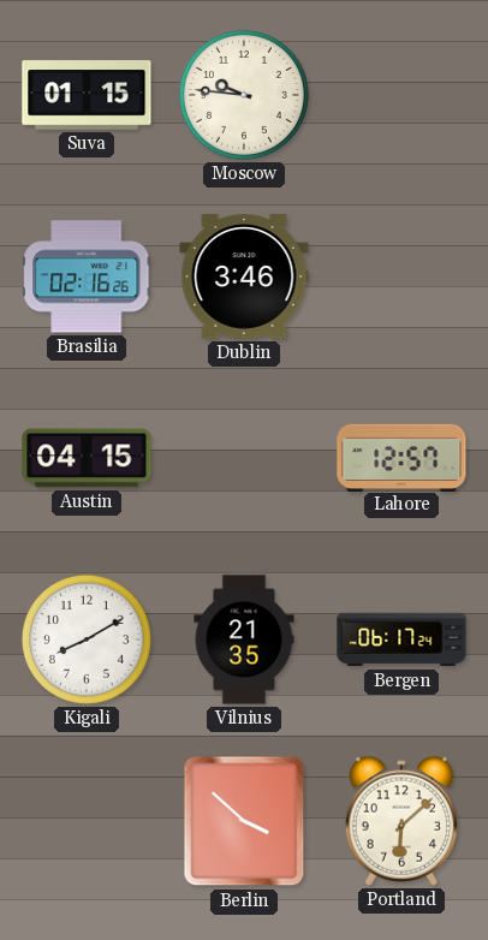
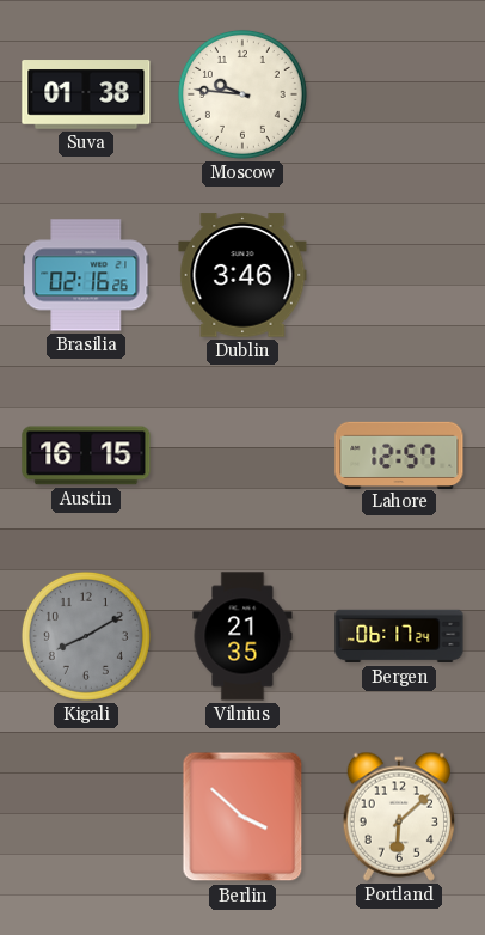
Suva: 01:15 -> 01:38 (86, 94)
Austin: 04:15 -> 16:15 (86, 456)
Kigali dial: white -> grey (86, 636)
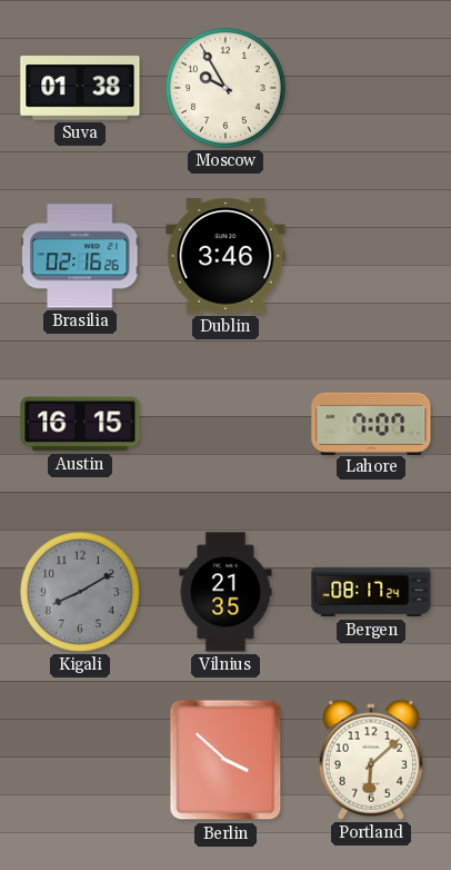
Moscow: 9:46 -> 9:55 (225, 88)
Lahore: 12:57 -> 7:07 (371, 423)
Bergen: 06:17 -> 08:17 (371, 592)
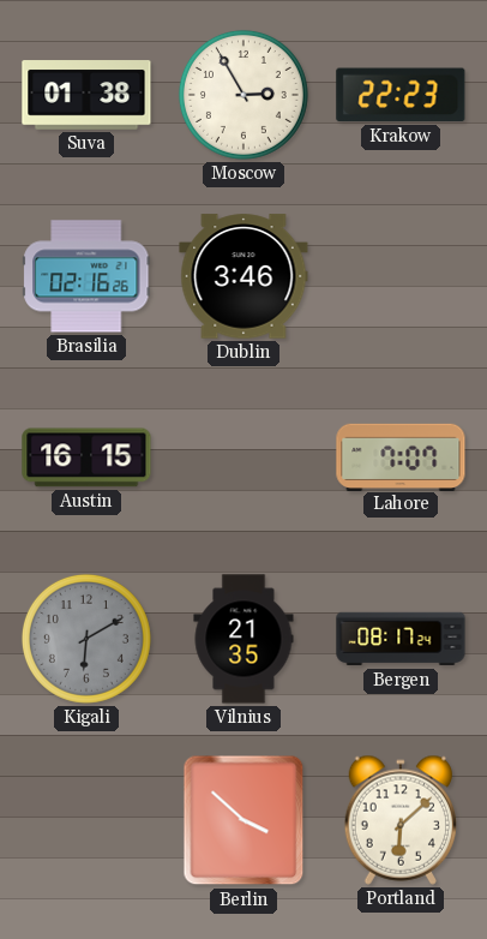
Moscow: 9:55 -> 2:55 (243, 95)
Krakow: none -> 22:23 (401, 95)
Kigali: 8:10 -> 6:10 (86, 639)
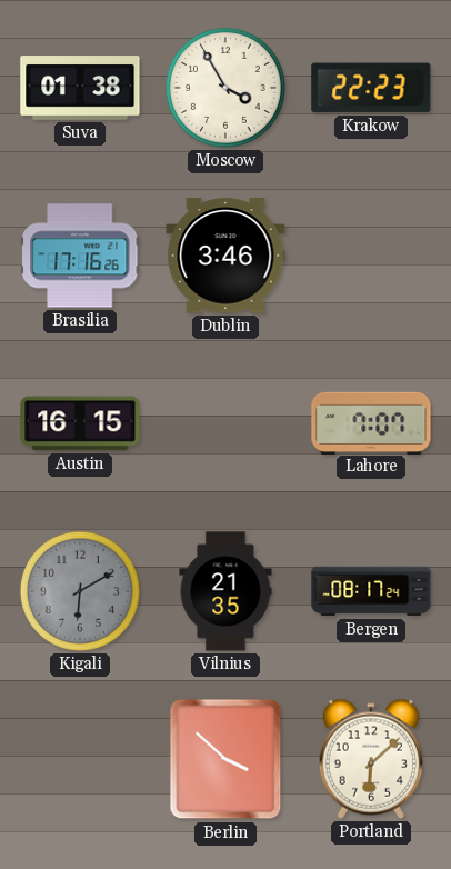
Moscow: 2:55 -> 3:55 (225, 88)
Brasilia: 02:16 -> 17:16 (80, 256)
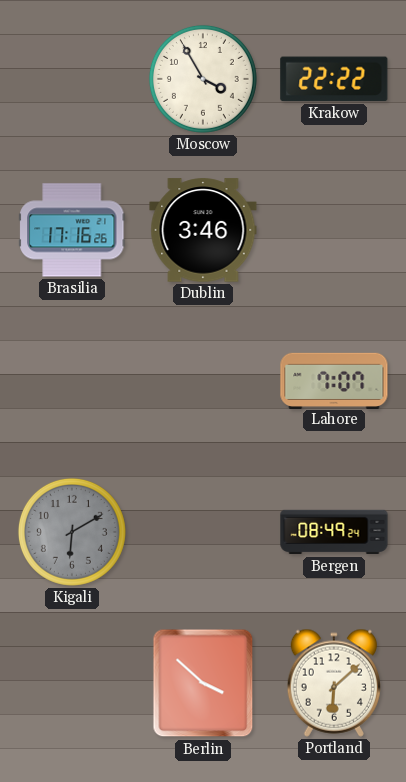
Suva: 01:38 -> none (80, 88)
Krakow: 22:23 -> 22:22 (334, 79)
Austin: 16:15 -> none (80, 423)
Vilnius: 21:35 -> none (225, 591)
Bergen: 08:17 -> 08:49 (334, 532)
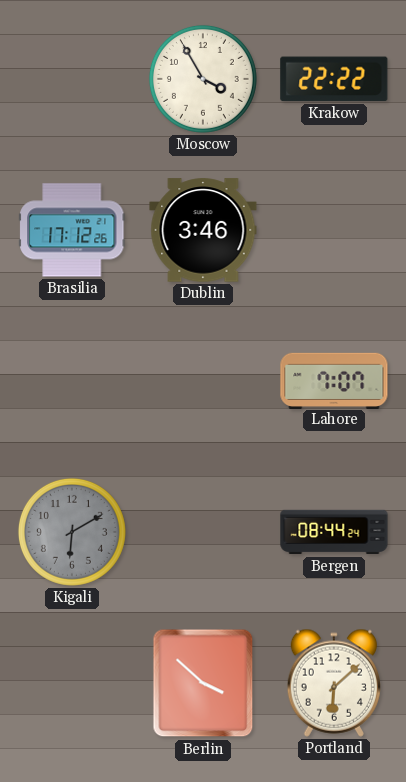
Brasilia: 17:16 -> 17:12 (72, 230)
Bergen: 08:49 -> 08:44 (334, 532)
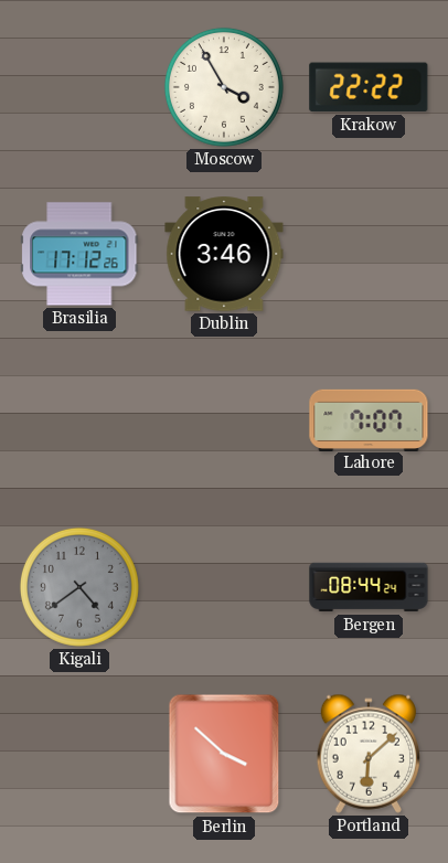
Kigali: 6:10 -> 4:39 (79, 587)
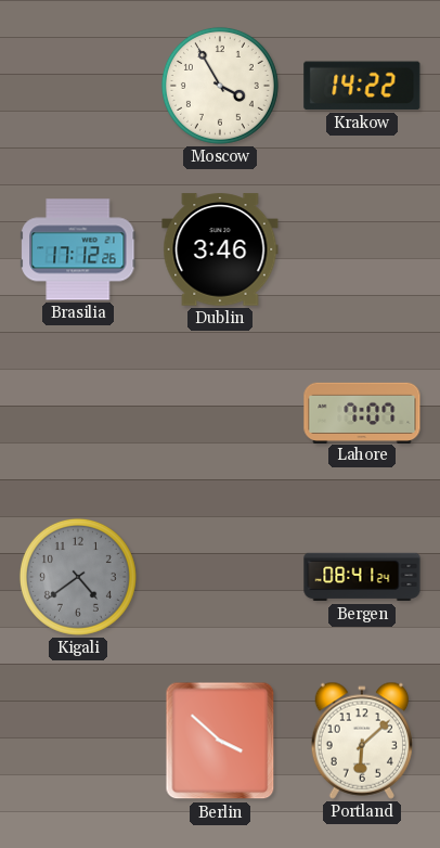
Krakow: 22:22 -> 14:22 (362, 86)
Bergen: 08:44 -> 08:41 (362, 577)
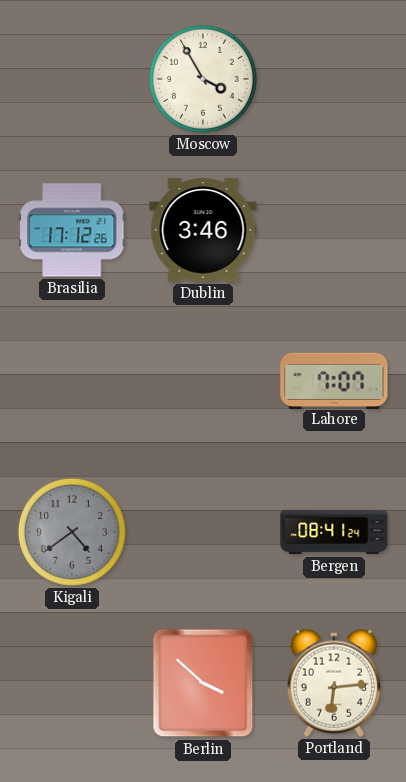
Krakow: 14:22 -> none (362, 86)
Portland: 6:08 -> 6:14 (333, 683)
